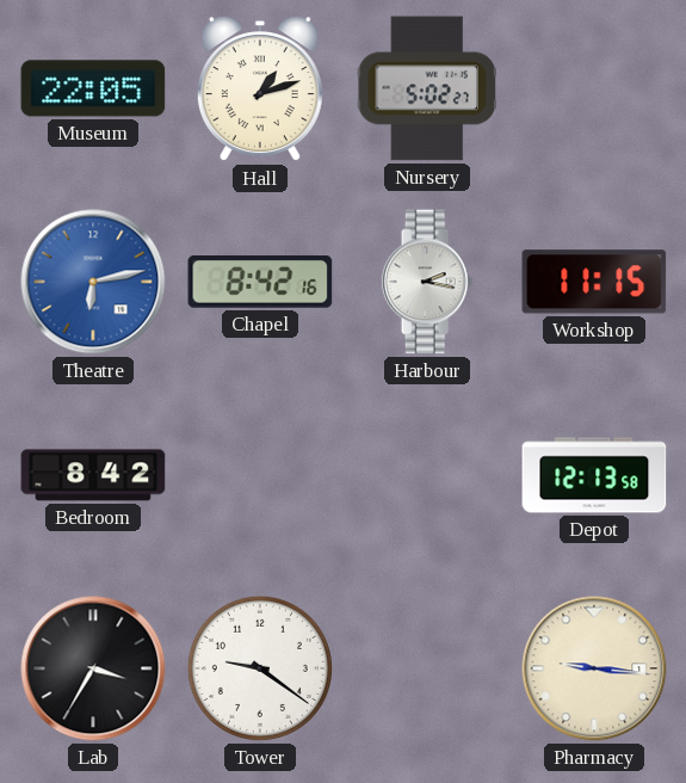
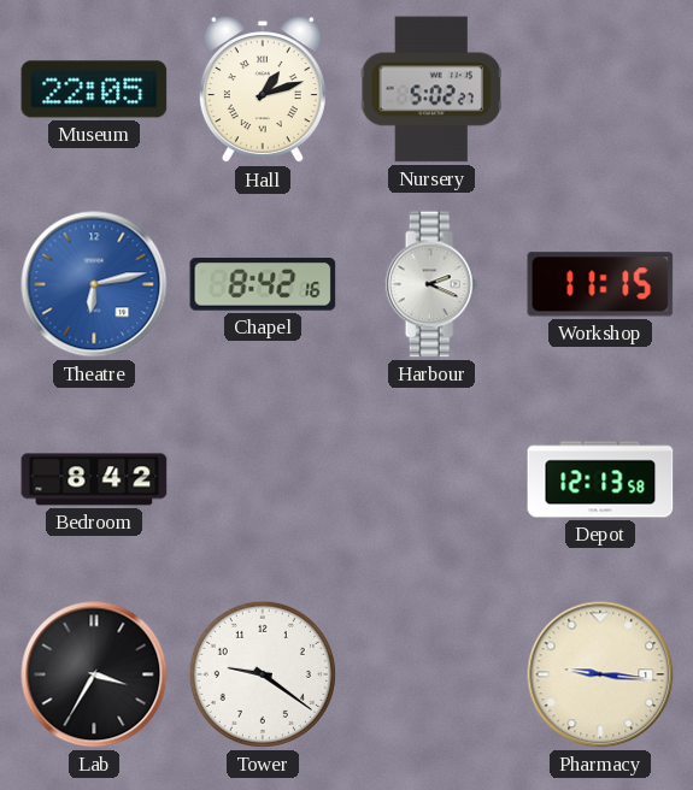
Harbour: 2:17 -> 2:19 (431, 284)
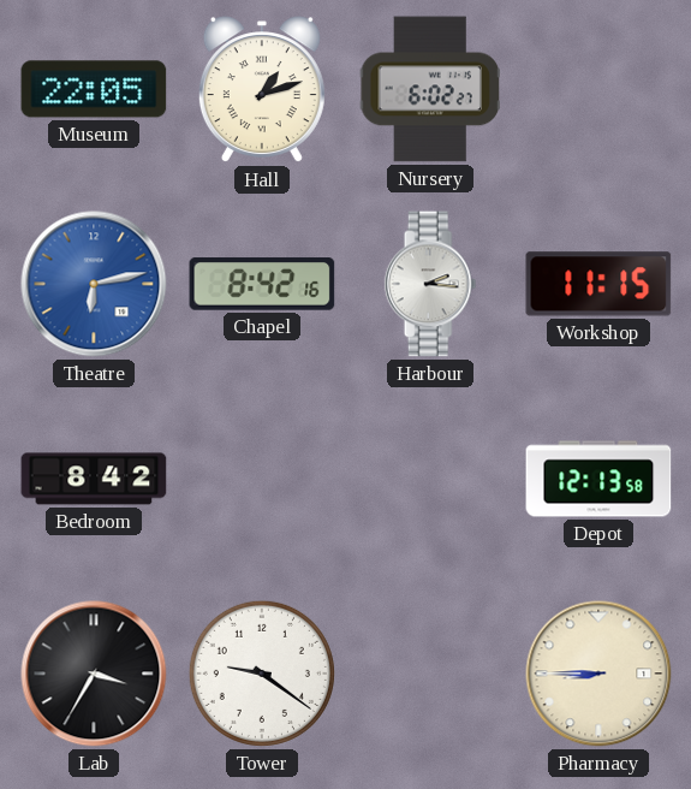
Nursery: 5:02 -> 6:02 (429, 89)
Harbour: 2:19 -> 2:16 (430, 284)
Pharmacy: 9:16 -> 8:45 (598, 674)
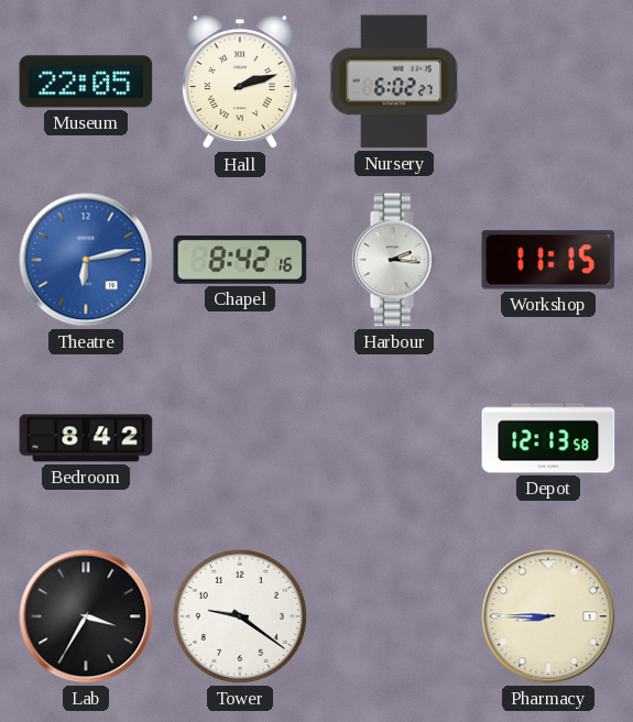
Hall: 1:12 -> 2:12 (240, 83)
